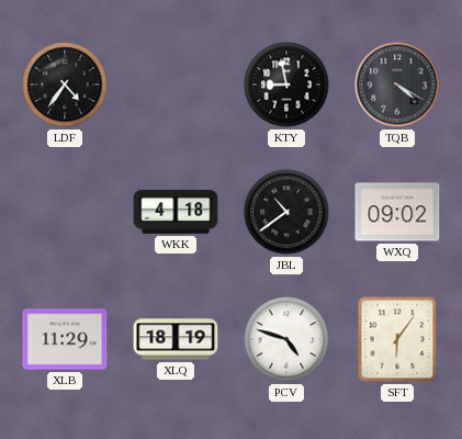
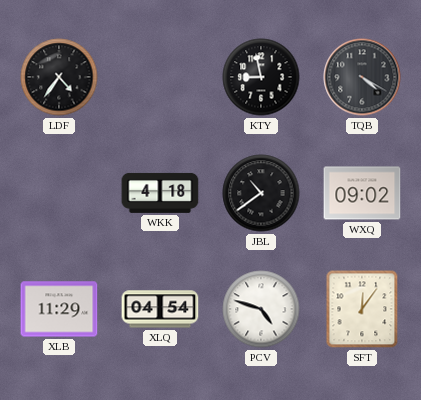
XLQ: 18:19 -> 04:54 (160, 309)
SFT: 6:06 -> 12:06 (362, 309)
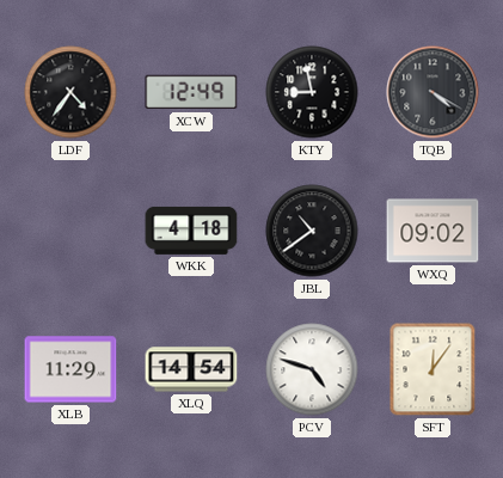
XCW: none -> 12:49 (191, 92)
XLQ: 04:54 -> 14:54 (191, 369)
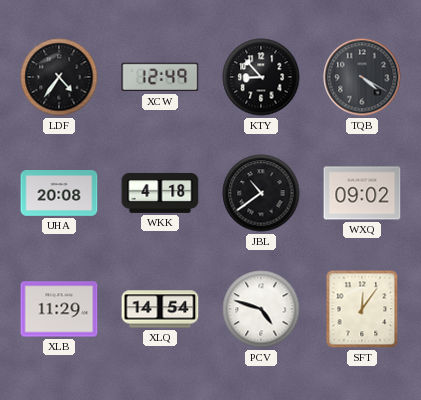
KTY: 8:58 -> 8:53 (261, 77)
UHA: none -> 20:08 (59, 194)
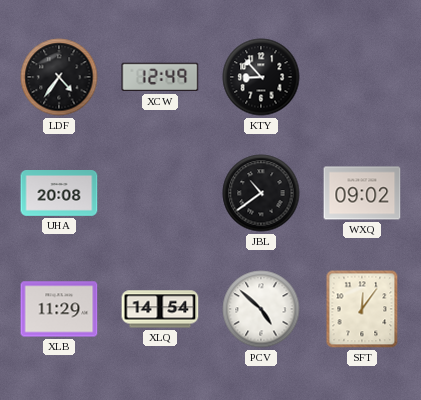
TQB: 4:20 -> none (362, 77)
WKK: 4:18 -> none (160, 193)
PCV: 4:48 -> 4:52 (261, 309)
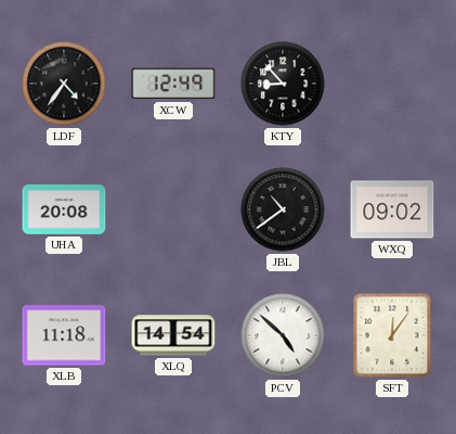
XLB: 11:29 -> 11:18 (64, 335)
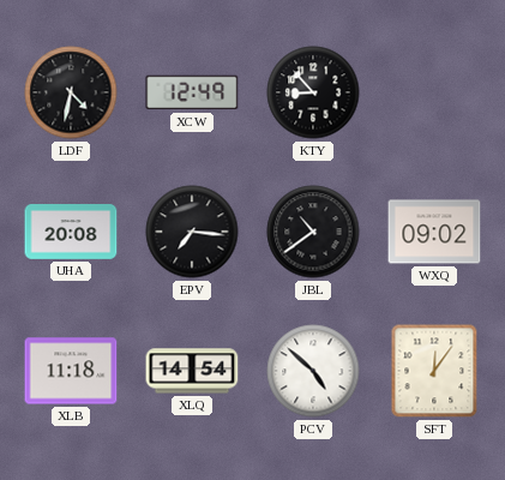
LDF: 4:36 -> 4:32 (71, 92)
EPV: none -> 7:16 (192, 232)
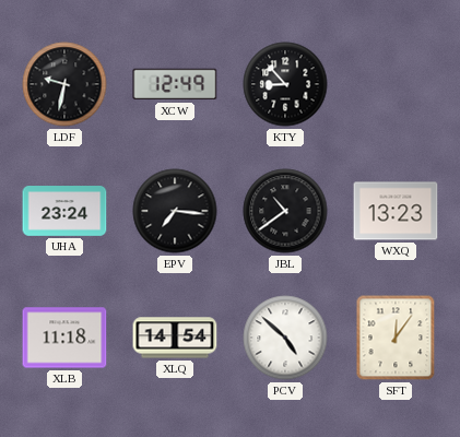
LDF: 4:32 -> 9:32 (64, 84)
UHA: 20:08 -> 23:24 (64, 212)
WXQ: 09:02 -> 13:23 (396, 211)
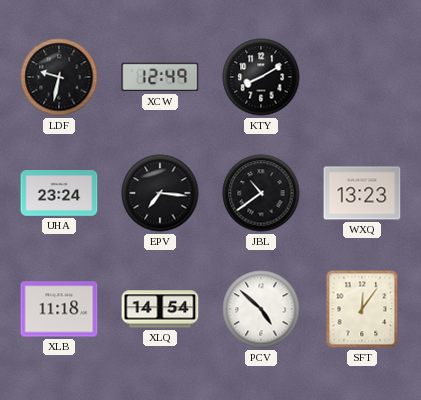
KTY: 8:53 -> 8:10 (261, 77)
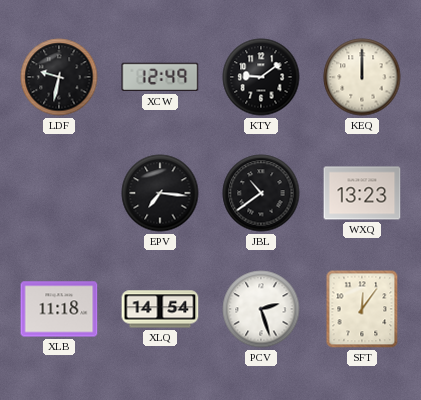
KTY: 8:10 -> 9:09 (261, 77)
KEQ: none -> 12:00 (362, 77)
UHA: 23:24 -> none (59, 194)
PCV: 4:52 -> 2:27 (261, 309)
